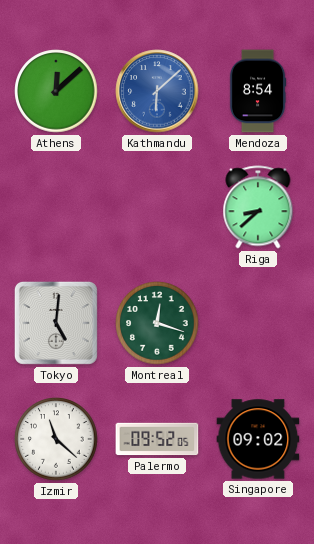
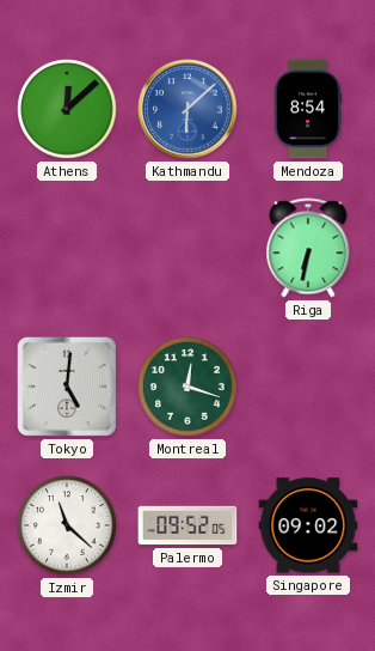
Riga: 8:38 -> 6:32 (308, 248)
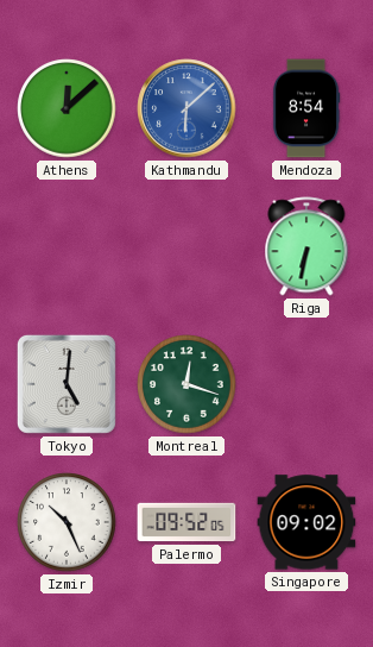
Izmir: 11:22 -> 10:26 (67, 522)
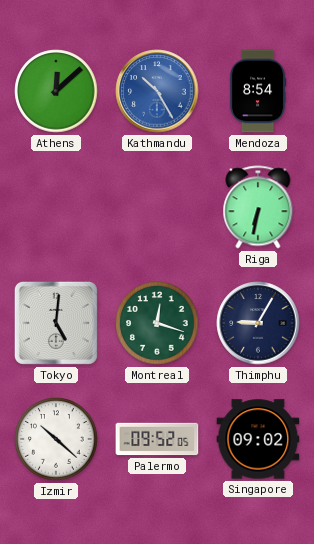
Kathmandu: 6:08 -> 10:25 (157, 91)
Thimphu: none -> 9:05 (258, 323)
Izmir: 10:26 -> 10:22 (56, 439)
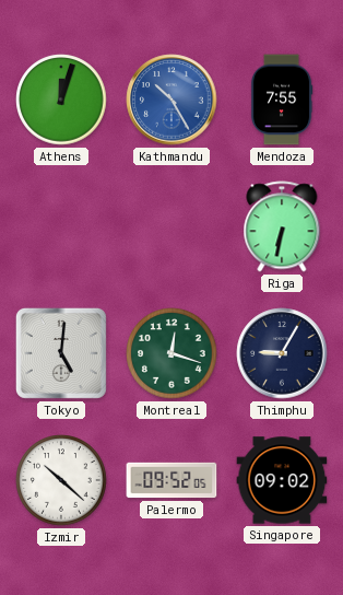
Athens: 12:08 -> 12:03 (61, 100)
Mendoza: 8:54 -> 7:55 (282, 100)
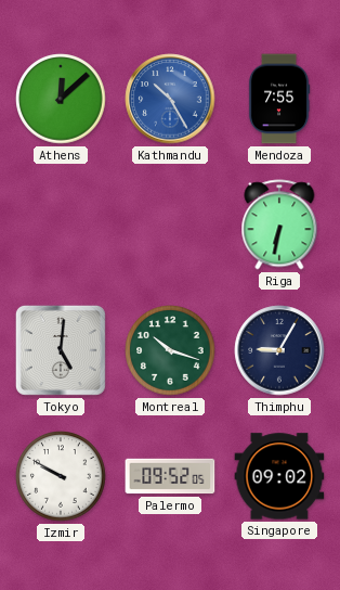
Athens: 12:03 -> 12:08 (61, 99)
Montreal: 12:18 -> 10:18 (170, 350)
Izmir: 10:22 -> 9:50 (61, 476)
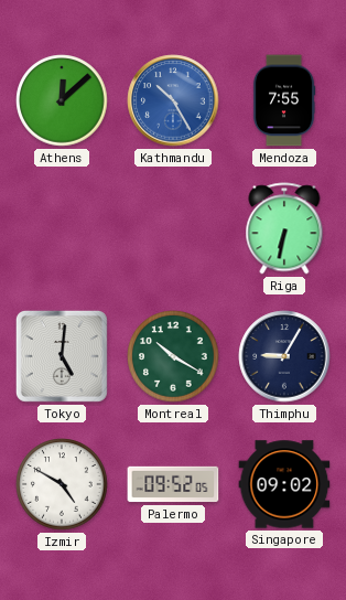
Montreal: 10:18 -> 10:20 (173, 356)
Izmir: 9:50 -> 4:50 (62, 484)
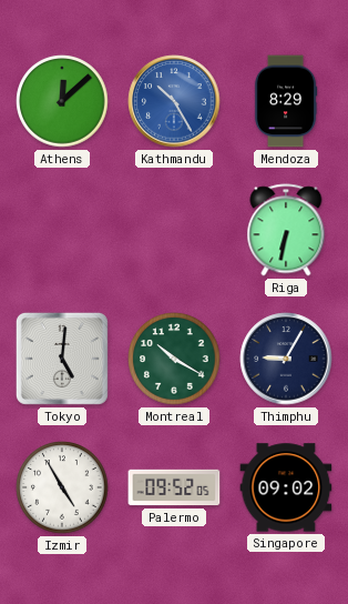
Mendoza: 7:55 -> 8:29 (286, 101)
Izmir: 4:50 -> 4:55 (62, 487)
